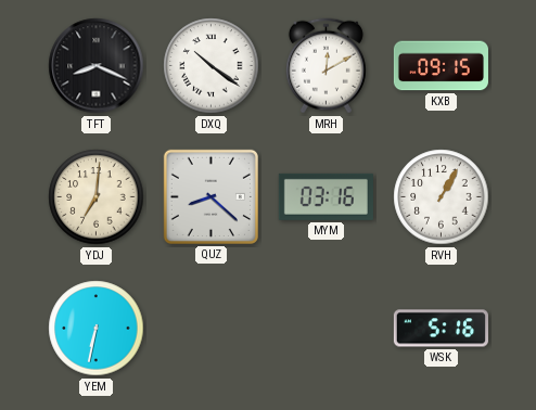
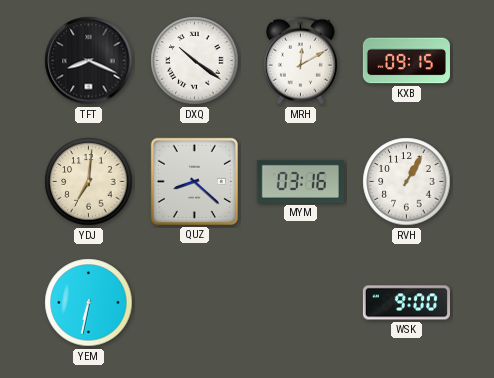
WSK: 5:16 -> 9:00 (406, 303)
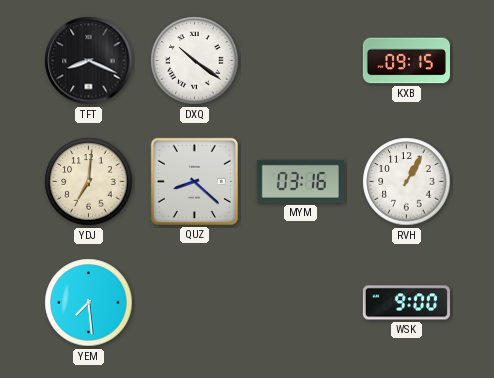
MRH: 12:10 -> none (300, 61)
YEM: 6:32 -> 7:29 (89, 303)
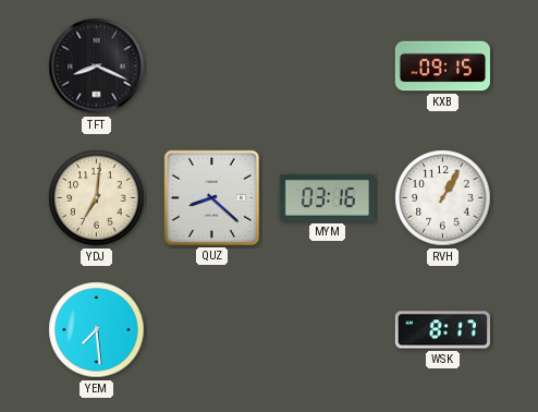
DXQ: 10:21 -> none (195, 61)
WSK: 9:00 -> 8:17 (442, 330)
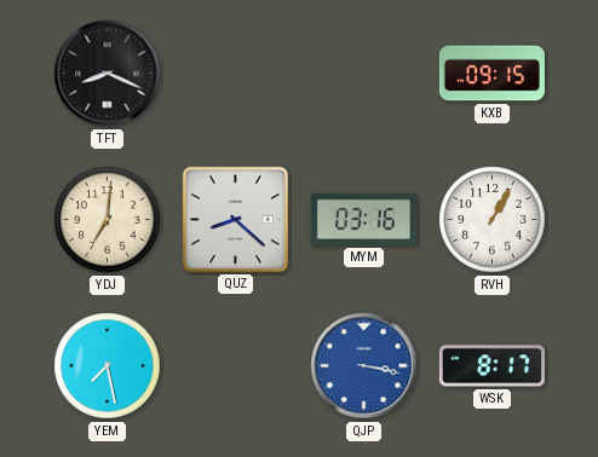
YEM: 7:29 -> 7:28 (108, 366)
QJP: none -> 3:17 (364, 366)
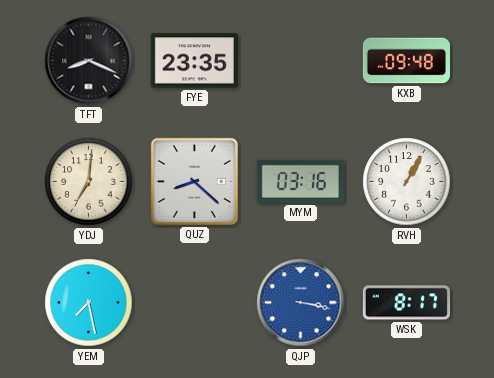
FYE: none -> 23:35 (194, 61)
KXB: 09:15 -> 09:48 (406, 61)
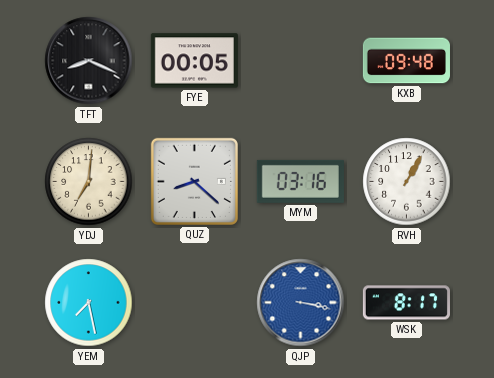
FYE: 23:35 -> 00:05 (194, 61)
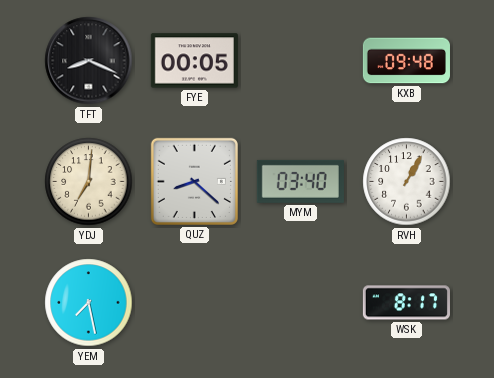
MYM: 03:16 -> 03:40 (300, 181)
QJP: 3:17 -> none (301, 303)
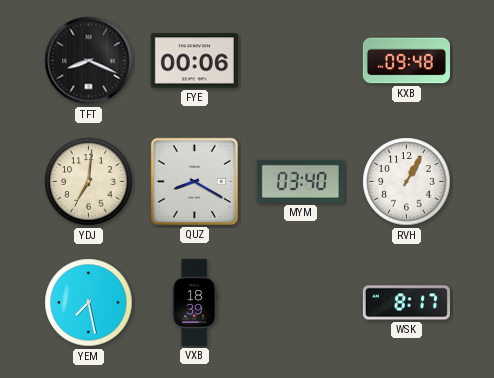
FYE: 00:05 -> 00:06 (194, 61)
QUZ: 8:22 -> 8:20 (194, 181)
VXB: none -> 18:39 (194, 302)
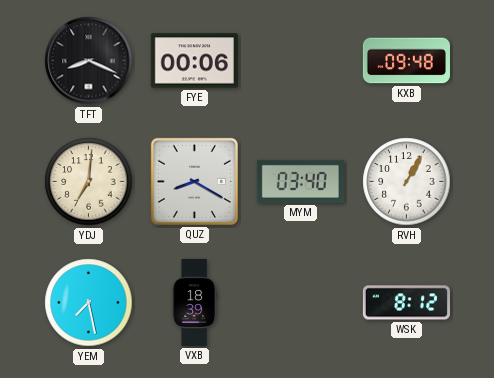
WSK: 8:17 -> 8:12 (406, 303)
